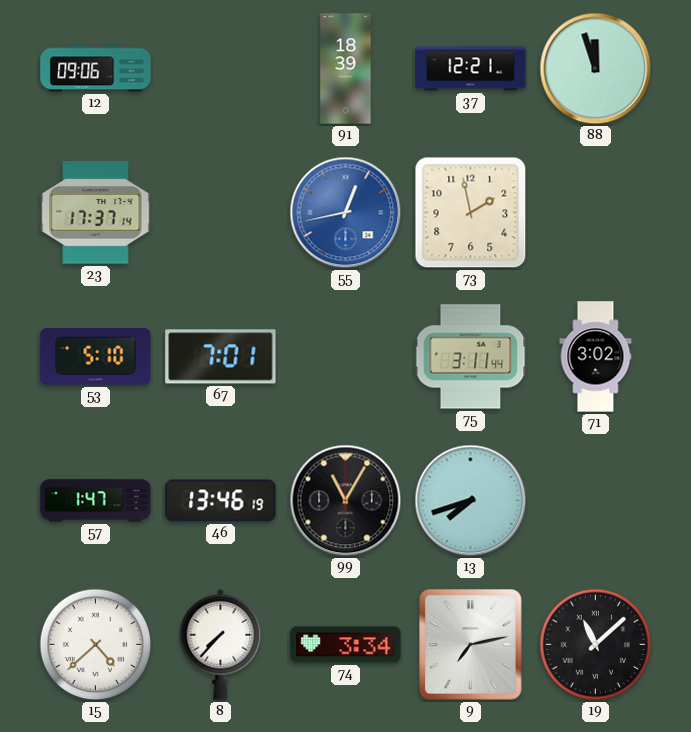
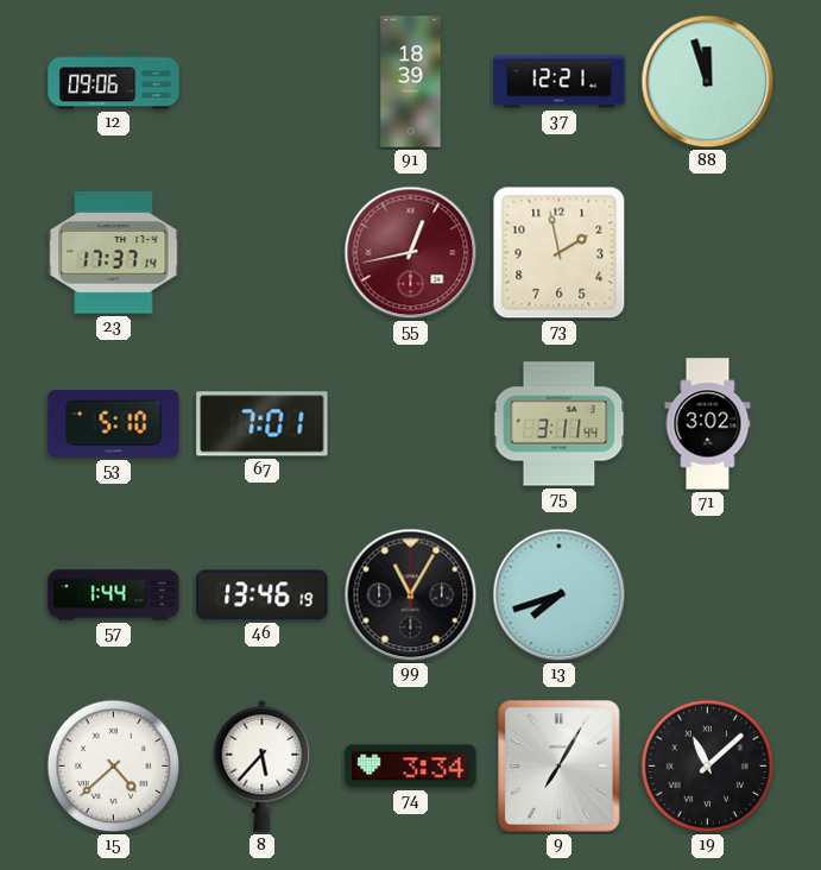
55 dial: blue -> burgundy (411, 253)
57: 1:47 -> 1:44 (114, 595)
8: 7:37 -> 5:37 (263, 765)
9: 7:13 -> 7:05 (560, 767)
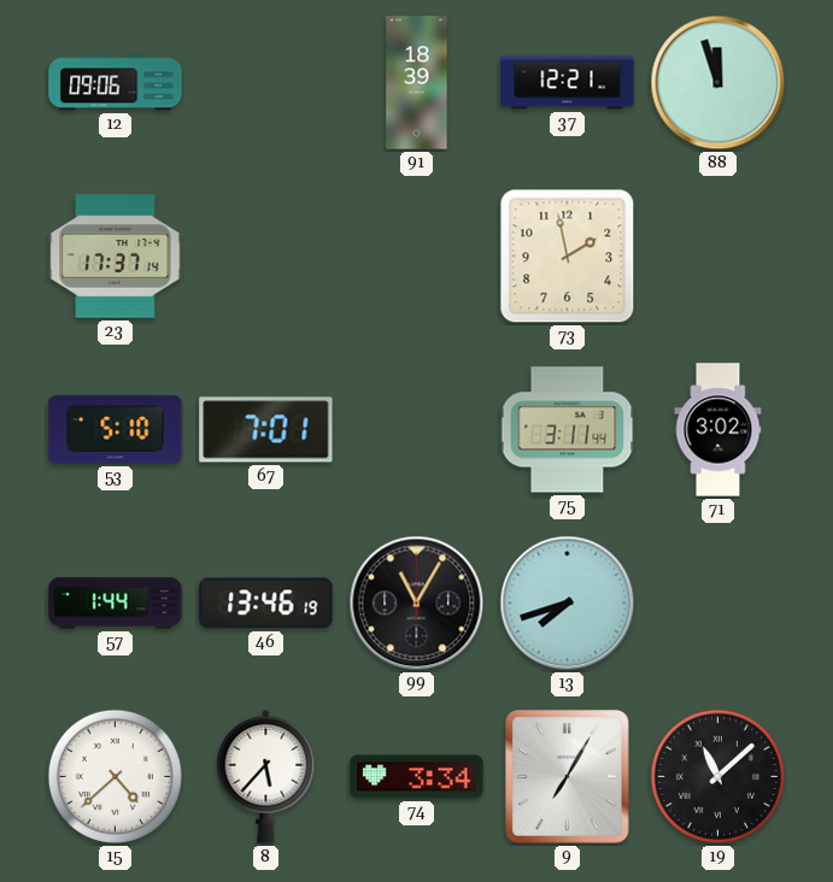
55: 12:43 -> none (411, 253)
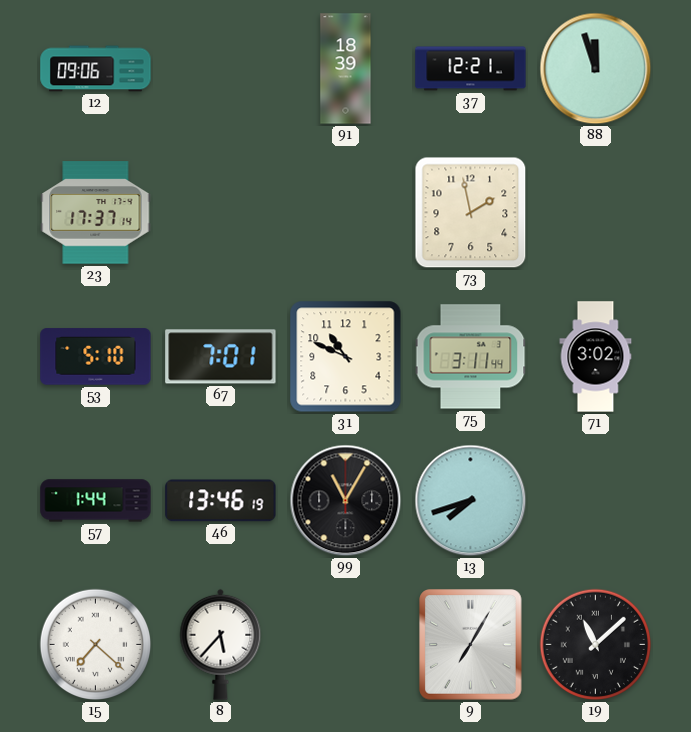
31: none -> 10:49 (346, 357)
15: 4:38 -> 7:22 (96, 645)
74: 3:34 -> none (417, 777)
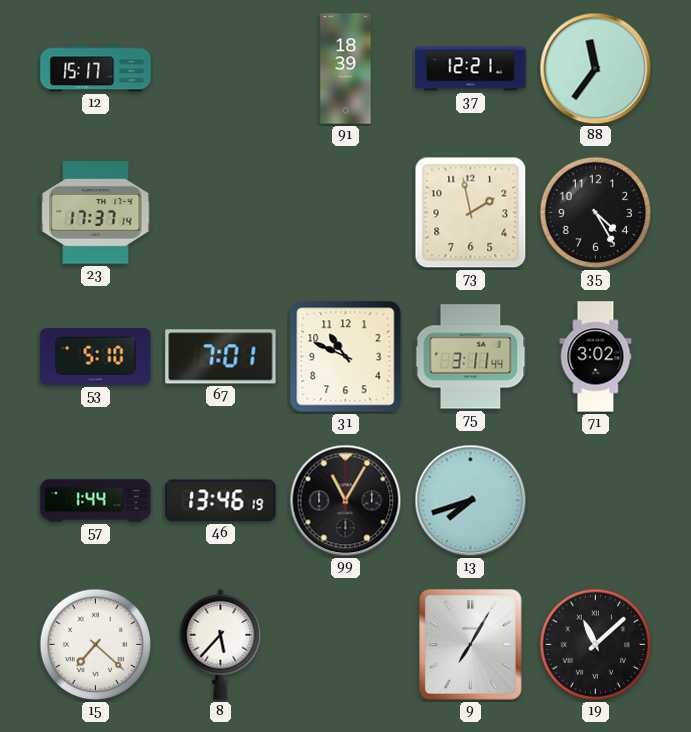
12: 09:06 -> 15:17 (96, 69)
88: 11:57 -> 11:36 (596, 69)
35: none -> 4:25 (596, 213)
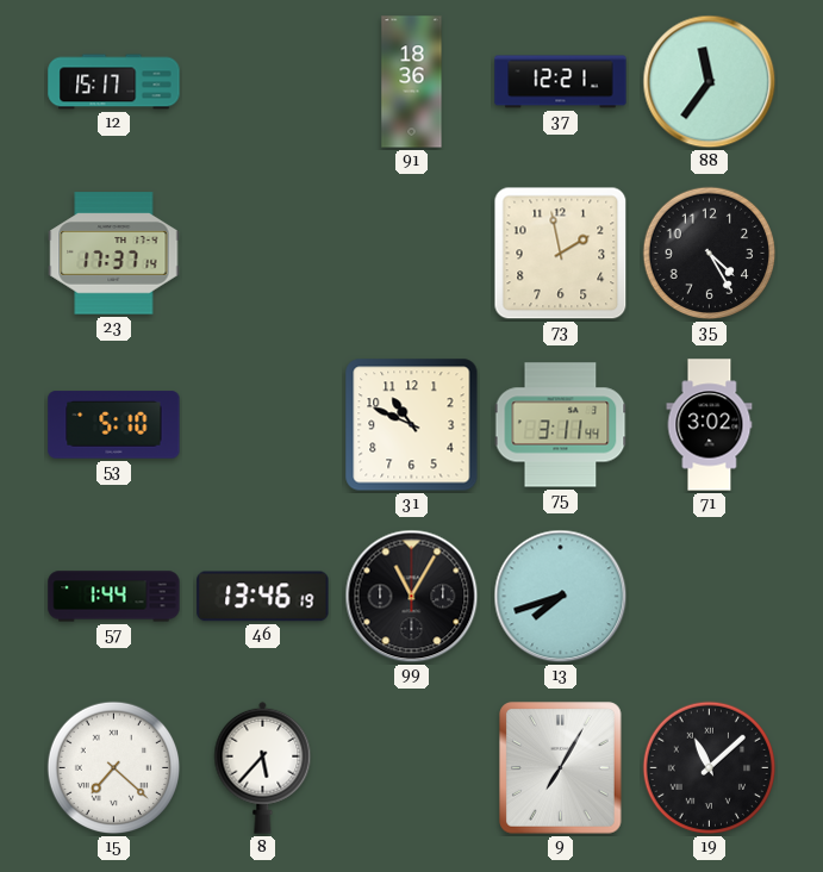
91: 18:39 -> 18:36 (412, 82)
67: 7:01 -> none (221, 357)
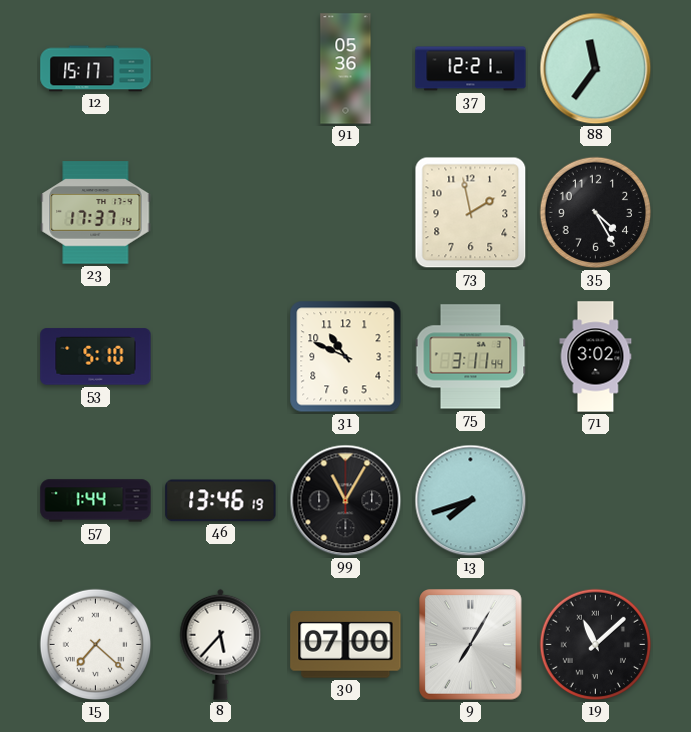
91: 18:36 -> 05:36 (346, 69)
30: none -> 07:00 (346, 645)
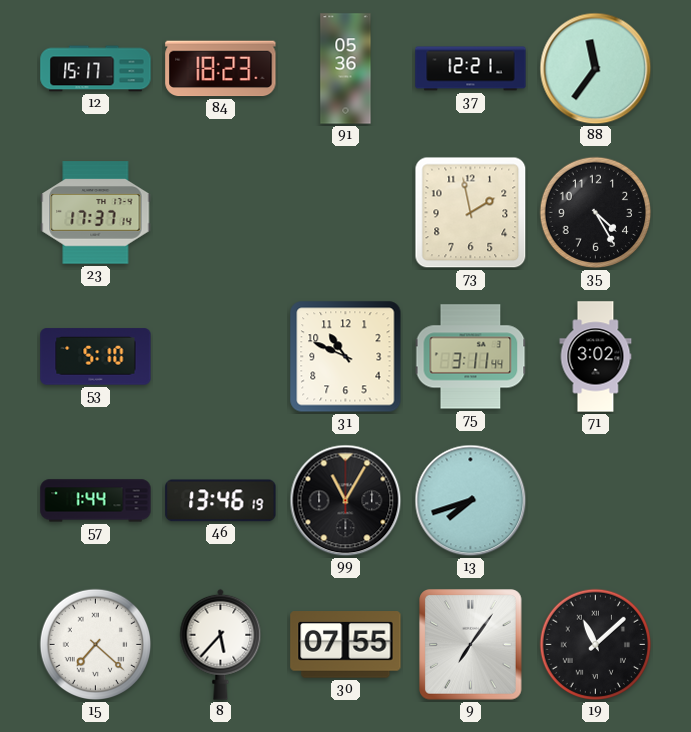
84: none -> 18:23 (221, 69)
30: 07:00 -> 07:55 (346, 645)
9: 7:05 -> 7:06 (471, 645)
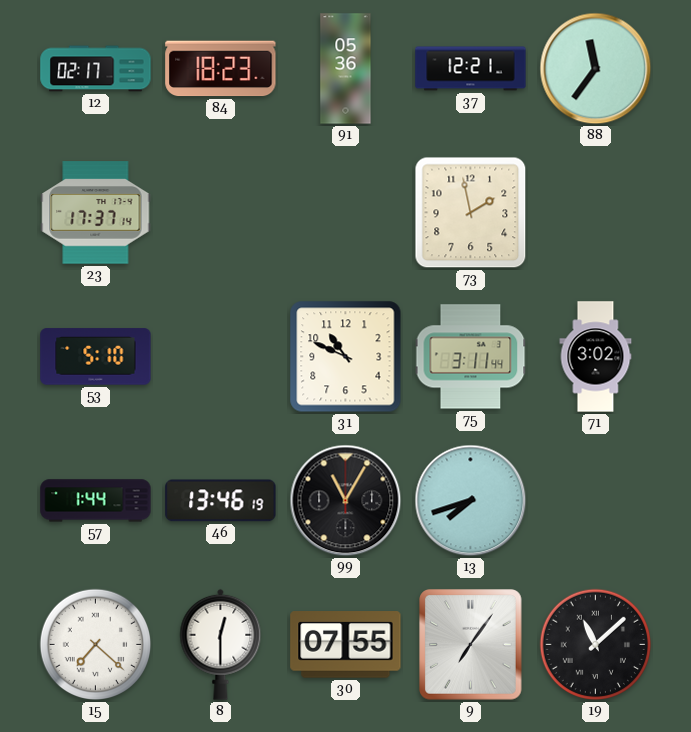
12: 15:17 -> 02:17 (96, 69)
35: 4:25 -> none (596, 213)
8: 5:37 -> 12:30 (221, 644)
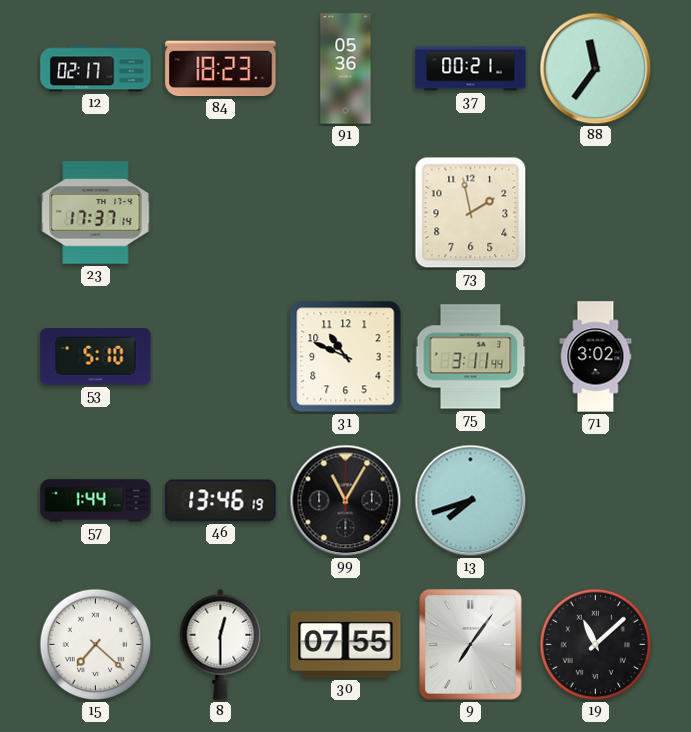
37: 12:21 -> 00:21 (471, 69)
